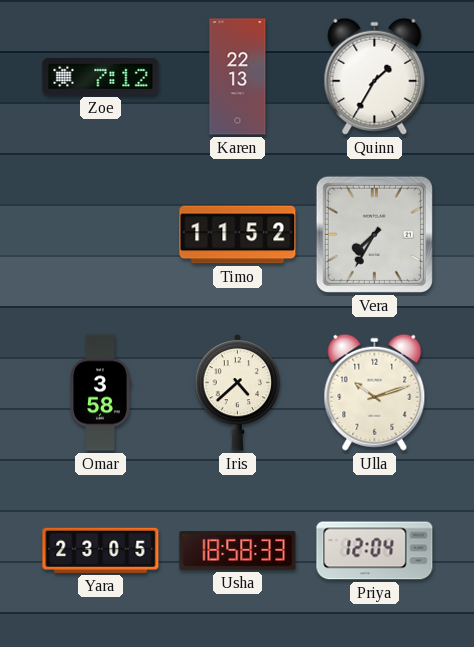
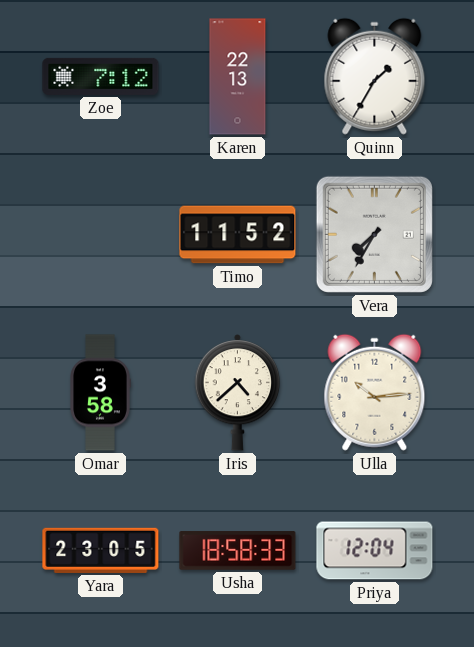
Ulla: 10:12 -> 10:14 (375, 392)
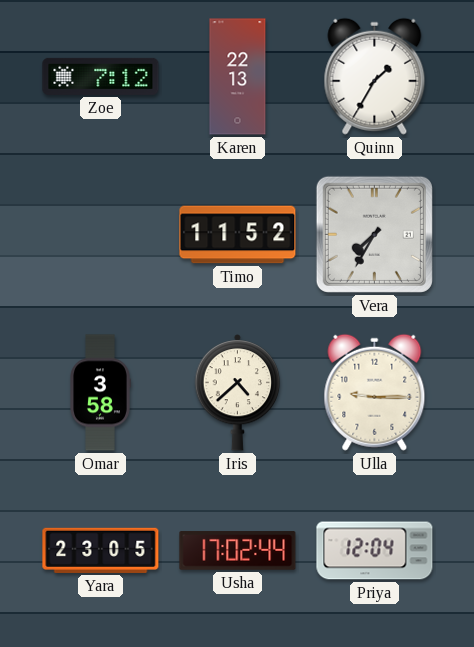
Ulla: 10:14 -> 9:15 (375, 392)
Usha: 18:58 -> 17:02 (238, 551)
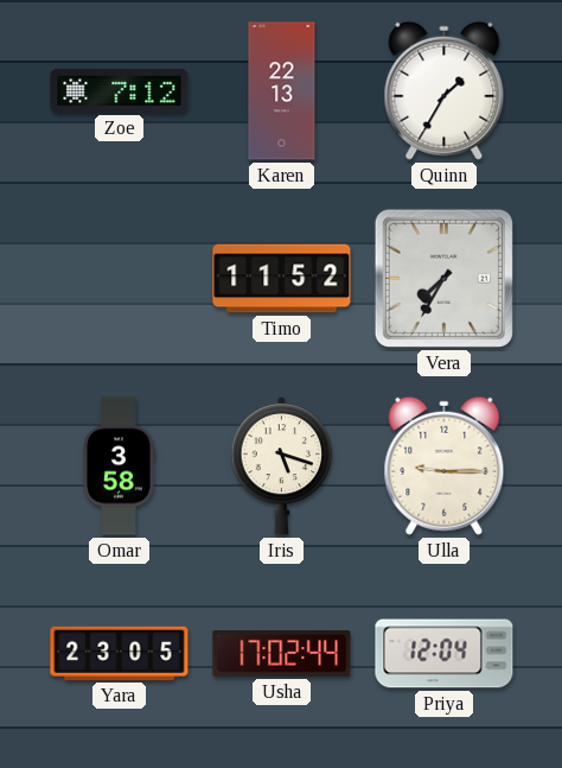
Iris: 4:38 -> 5:18 (282, 465)
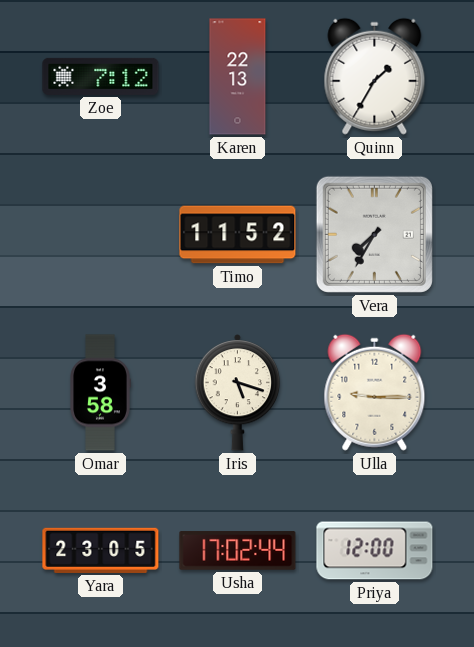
Priya: 12:04 -> 12:00 (375, 551)
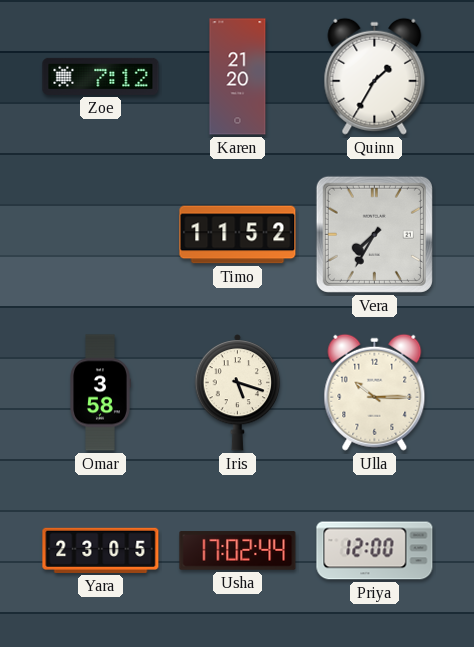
Karen: 22:13 -> 21:20 (238, 77)
Ulla: 9:15 -> 10:15 (375, 392)
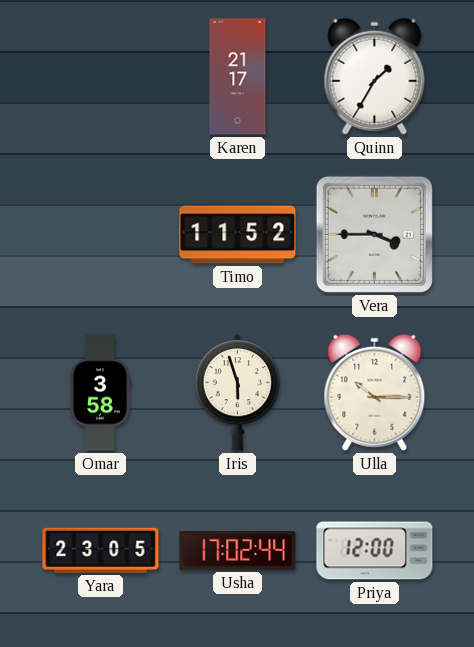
Zoe: 7:12 -> none (101, 76)
Karen: 21:20 -> 21:17 (238, 77)
Vera: 7:35 -> 3:45 (374, 234)
Iris: 5:18 -> 5:57 (238, 392)
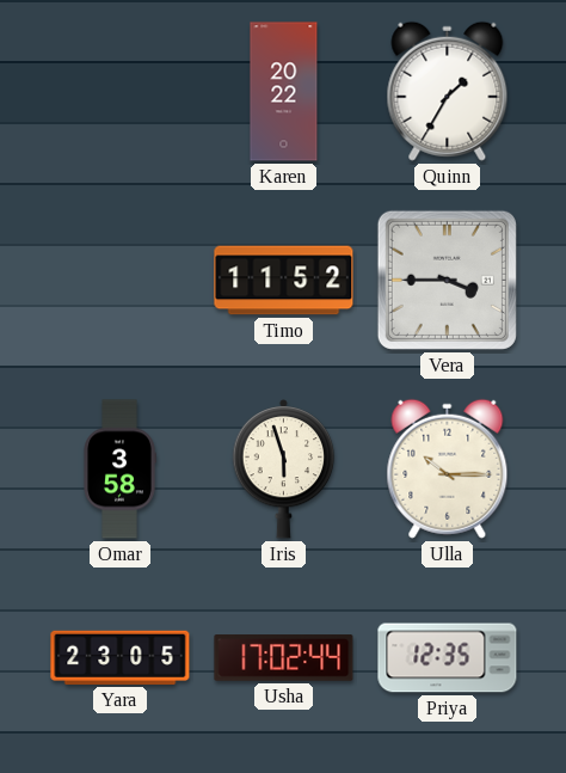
Karen: 21:17 -> 20:22 (284, 92)
Priya: 12:00 -> 12:35 (448, 658)
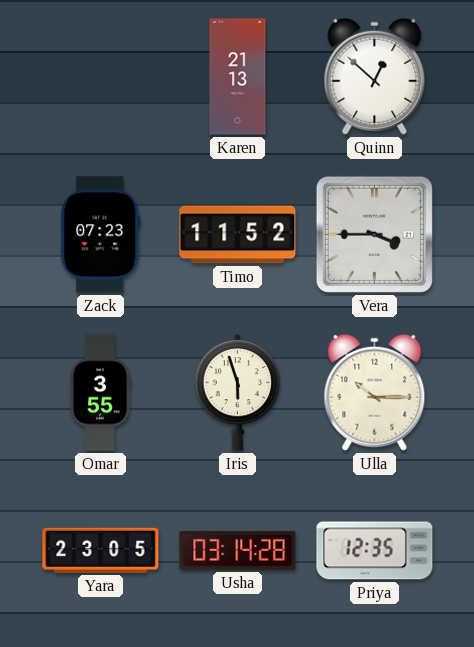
Karen: 20:22 -> 21:13 (238, 77)
Quinn: 1:35 -> 12:52 (375, 76)
Zack: none -> 07:23 (101, 235)
Omar: 3:58 -> 3:55 (100, 393)
Usha: 17:02 -> 03:14 (238, 551)
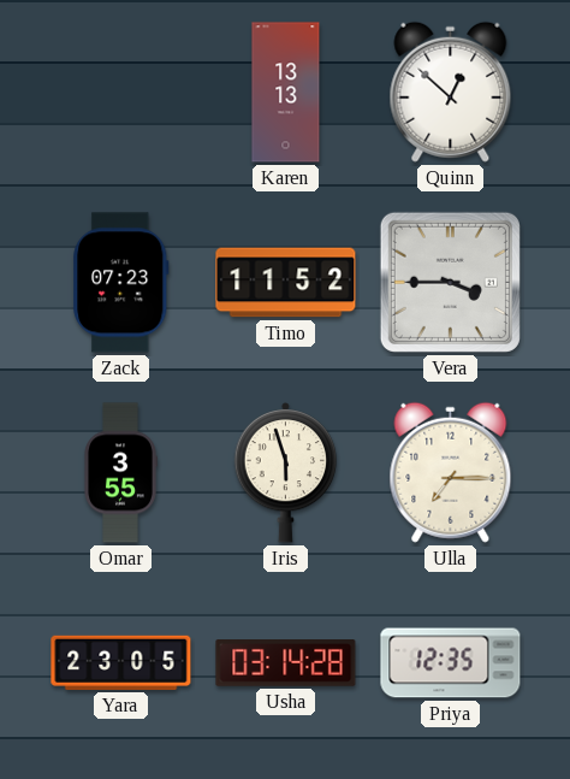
Karen: 21:13 -> 13:13 (286, 93)
Ulla: 10:15 -> 7:15 (451, 472)
